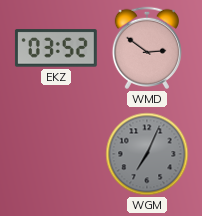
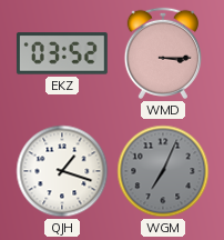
WMD: 2:51 -> 3:15 (162, 53)
QJH: none -> 1:18 (62, 171)
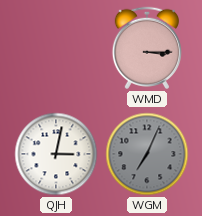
EKZ: 03:52 -> none (62, 53)
QJH: 1:18 -> 3:02 (56, 154)
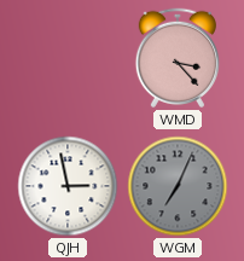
WMD: 3:15 -> 3:23 (176, 58)
QJH: 3:02 -> 2:58 (68, 186)
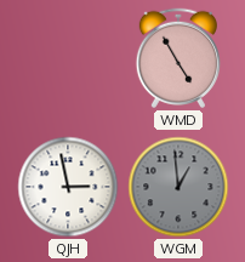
WMD: 3:23 -> 4:55 (177, 58)
WGM: 7:04 -> 12:59 (178, 187)
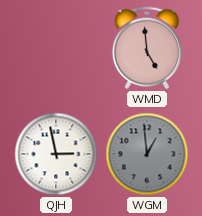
WMD: 4:55 -> 4:59 (146, 48)
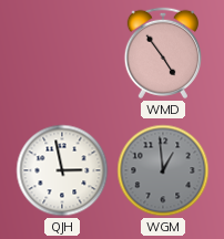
WMD: 4:59 -> 4:54 (162, 53)
